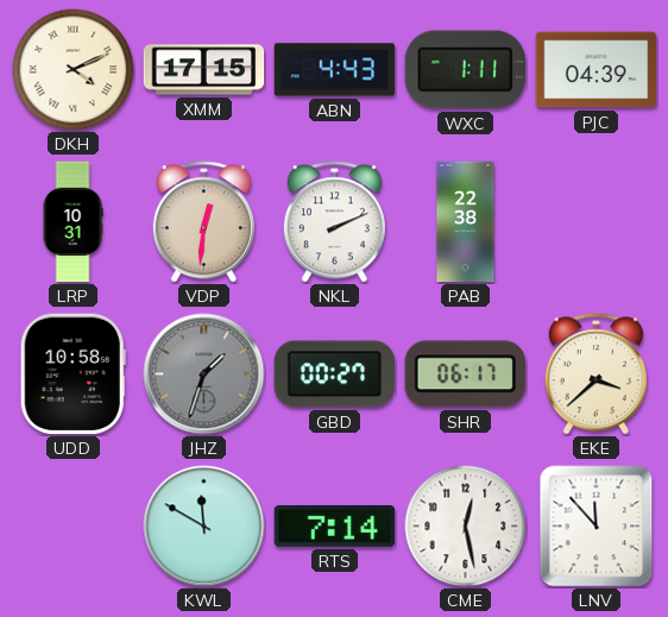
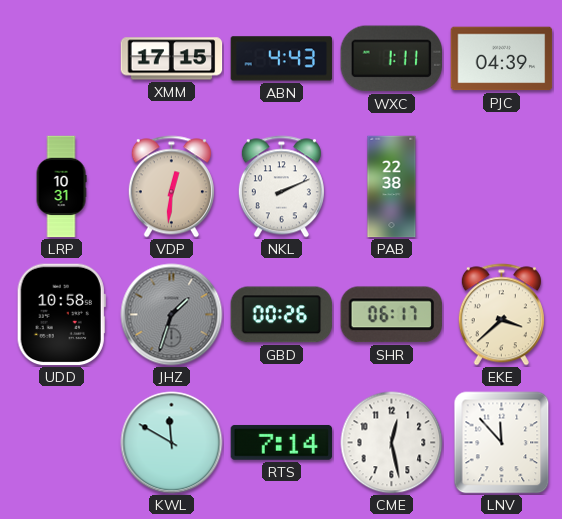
DKH: 4:11 -> none (74, 70)
GBD: 00:27 -> 00:26 (282, 315)
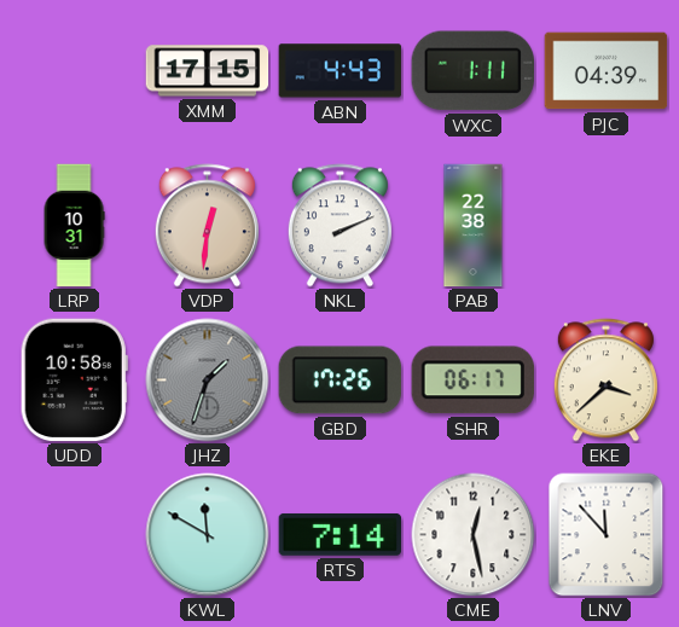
GBD: 00:26 -> 17:26 (341, 381)
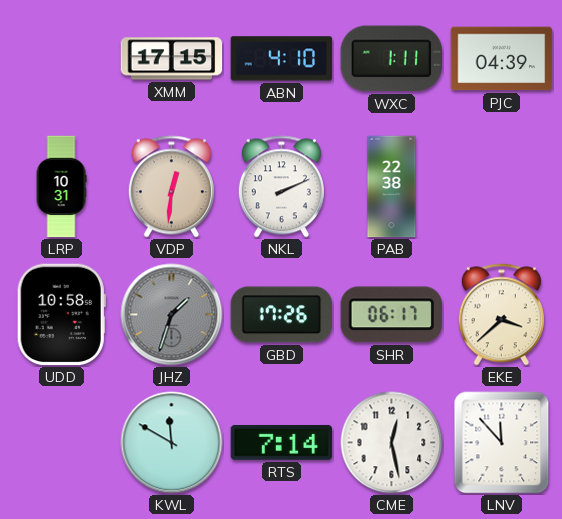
ABN: 4:43 -> 4:10 (282, 59)
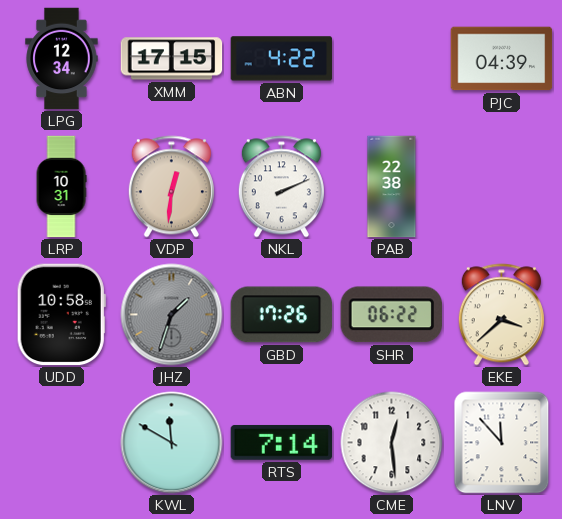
LPG: none -> 12:34 (62, 59)
ABN: 4:10 -> 4:22 (282, 59)
WXC: 1:11 -> none (391, 59)
SHR: 06:17 -> 06:22 (391, 315)
CME: 12:28 -> 12:29 (392, 443)
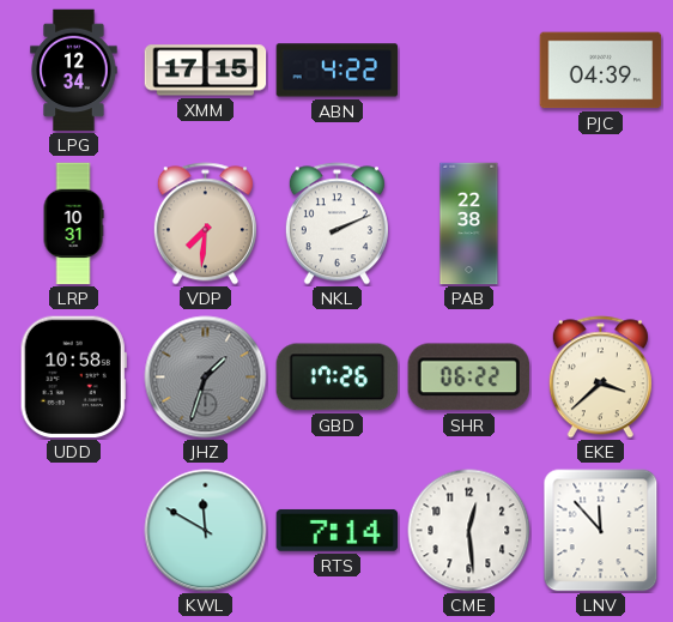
VDP: 12:31 -> 7:31 (205, 224)
